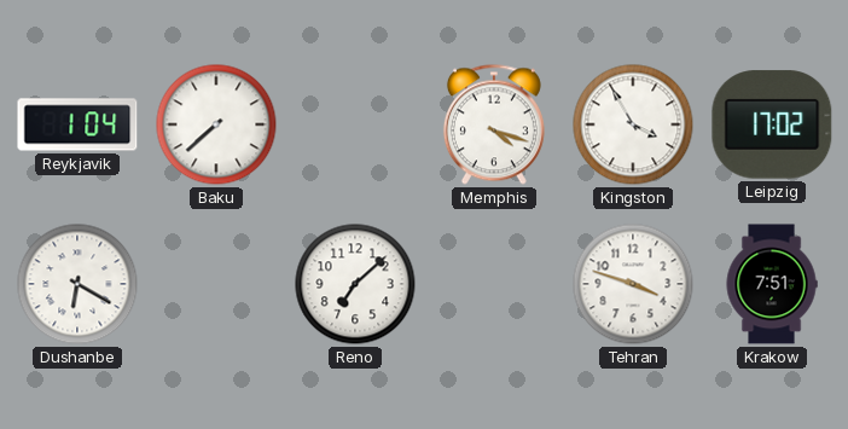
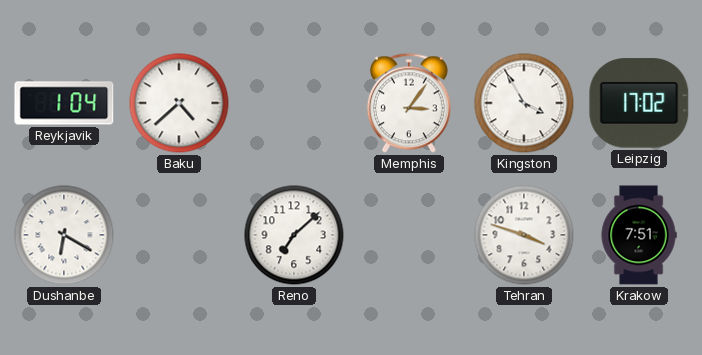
Baku: 7:38 -> 4:38 (179, 103)
Memphis: 4:18 -> 3:06 (409, 103)
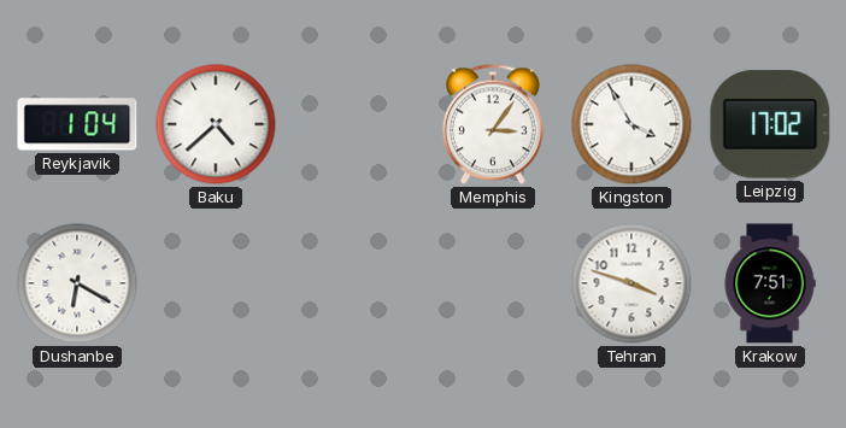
Reno: 7:08 -> none (294, 235)
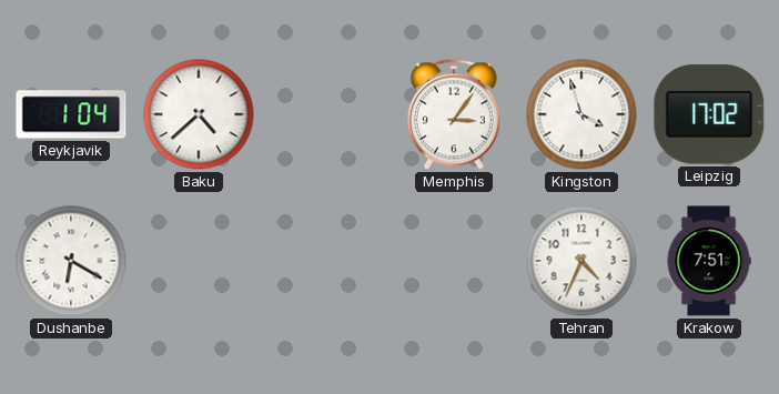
Kingston: 3:55 -> 3:57 (581, 114)
Tehran: 3:48 -> 4:34 (581, 261)
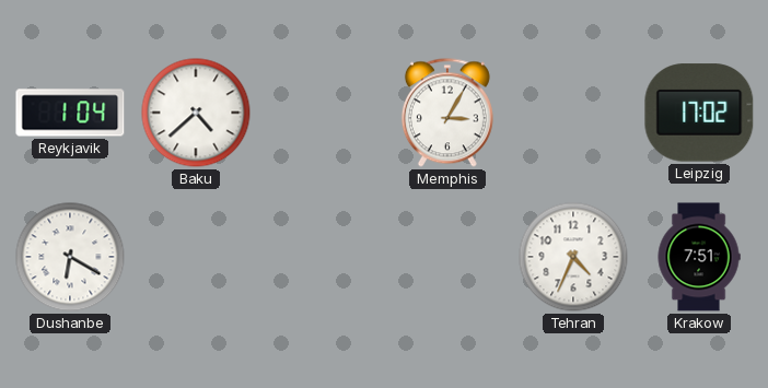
Memphis: 3:06 -> 3:05 (447, 113)
Kingston: 3:57 -> none (581, 114)
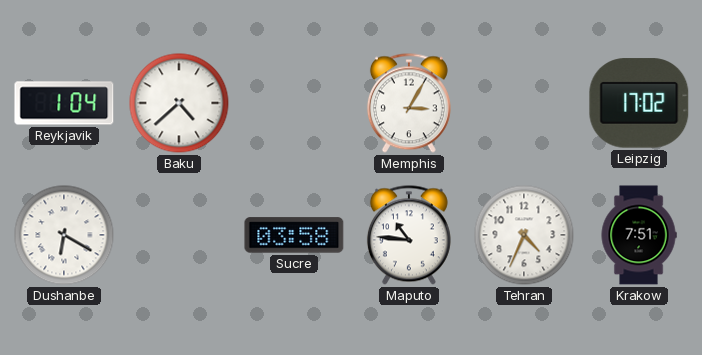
Sucre: none -> 03:58 (294, 235)
Maputo: none -> 10:46 (409, 235)
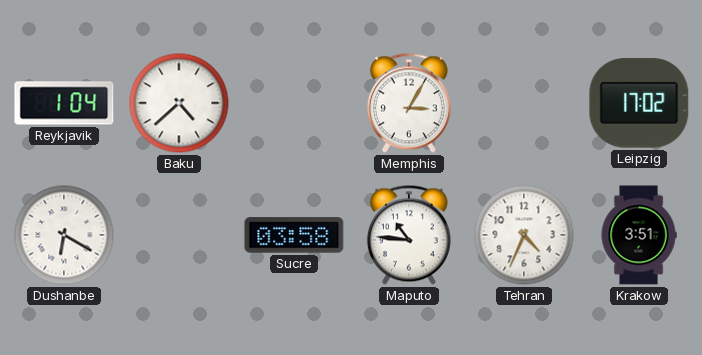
Krakow: 7:51 -> 3:51 (639, 235)
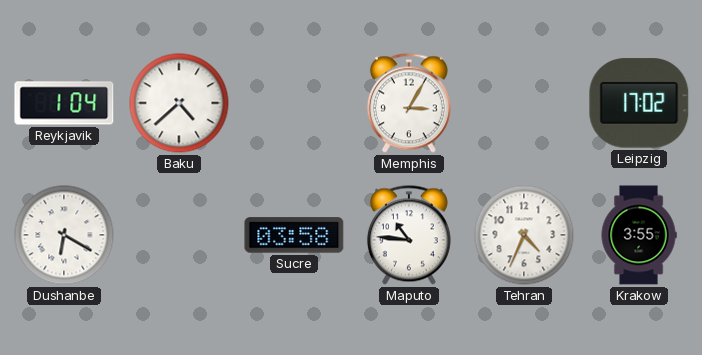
Krakow: 3:51 -> 3:55 (639, 235)
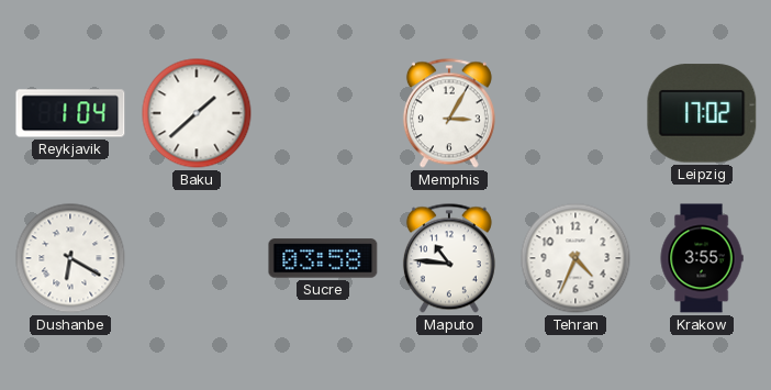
Baku: 4:38 -> 1:38 (197, 113)
